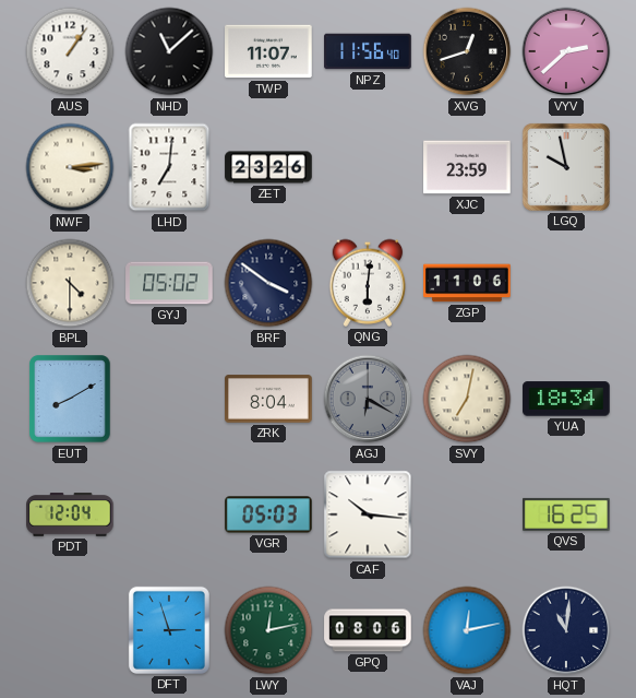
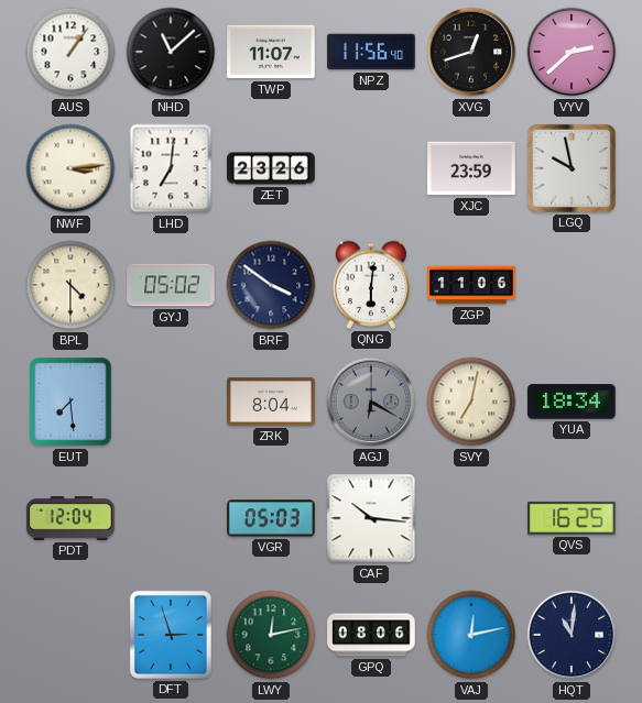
EUT: 8:10 -> 7:29 (70, 402)
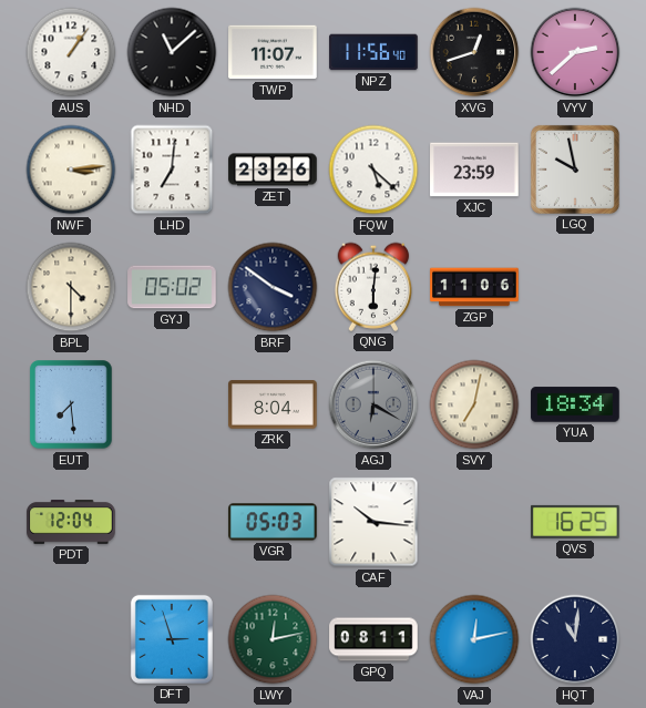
FQW: none -> 5:22 (373, 170)
GPQ: 08:06 -> 08:11 (373, 639)
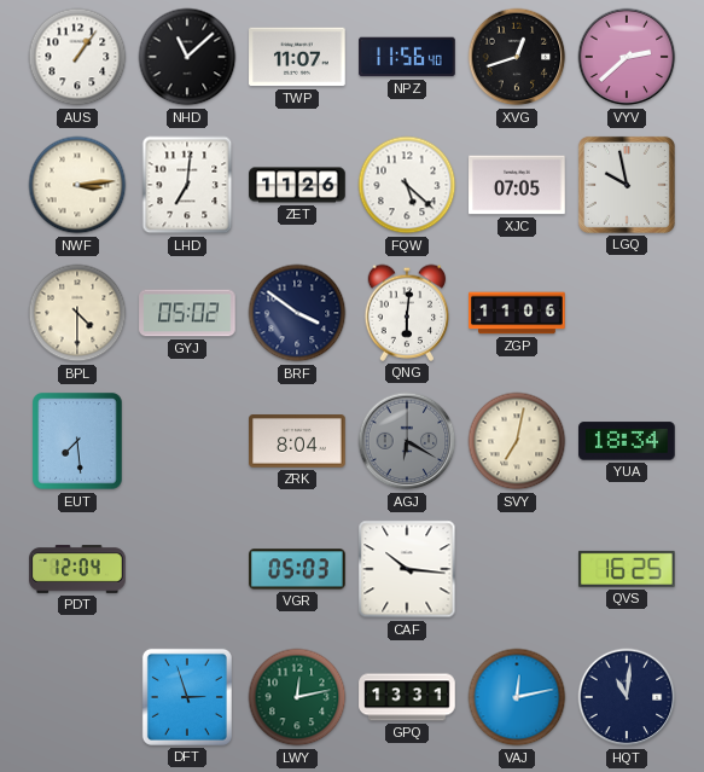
ZET: 23:26 -> 11:26 (297, 185)
XJC: 23:59 -> 07:05 (517, 185)
GPQ: 08:11 -> 13:31 (407, 697)
